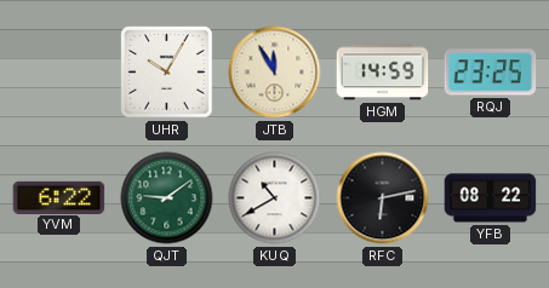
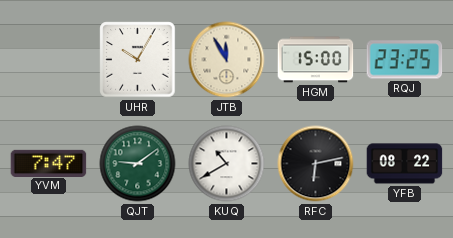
HGM: 14:59 -> 15:00 (316, 60)
YVM: 6:22 -> 7:47 (49, 163)
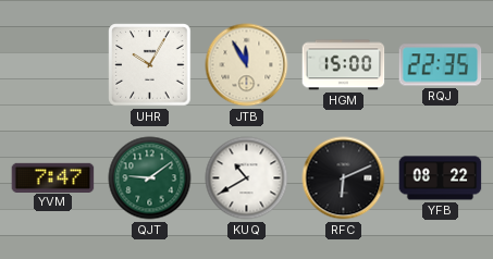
RQJ: 23:25 -> 22:35 (441, 65)
RFC: 6:13 -> 6:11 (344, 178)
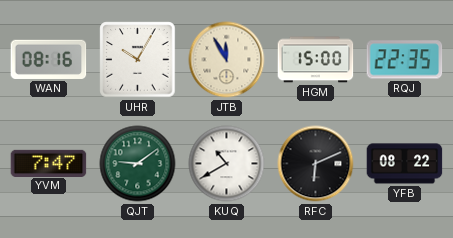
WAN: none -> 08:16 (49, 59)
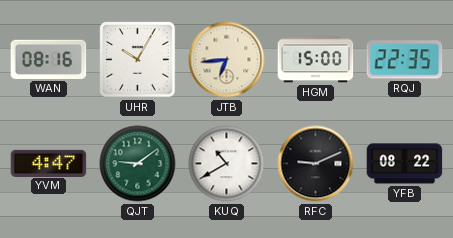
JTB: 11:55 -> 6:44 (227, 60)
YVM: 7:47 -> 4:47 (49, 163)
RFC: 6:11 -> 9:11 (316, 164)
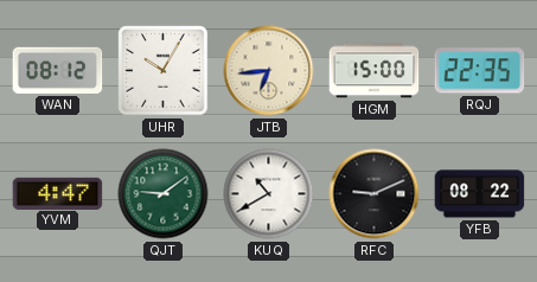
WAN: 08:16 -> 08:12 (58, 70)
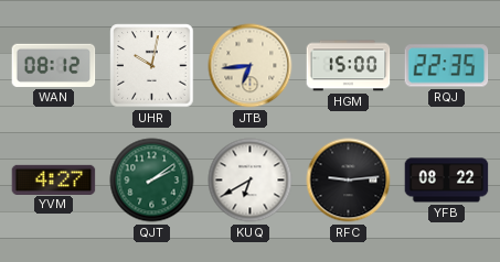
UHR: 10:05 -> 10:02 (152, 66)
YVM: 4:47 -> 4:27 (54, 179)
QJT: 9:09 -> 2:09 (152, 181)
KUQ: 10:40 -> 6:40 (251, 181)
RFC: 9:11 -> 9:14 (349, 181)
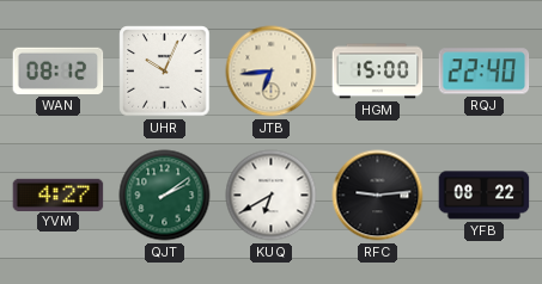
UHR: 10:02 -> 10:04 (165, 72)
RQJ: 22:35 -> 22:40 (485, 72)
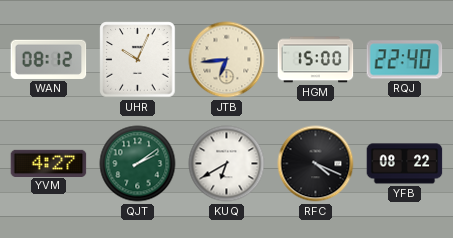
RFC: 9:14 -> 4:19 (316, 164)
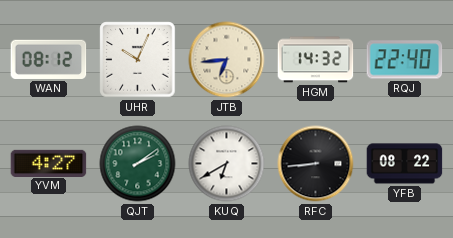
HGM: 15:00 -> 14:32 (316, 60)
RFC: 4:19 -> 8:44 (316, 164)
